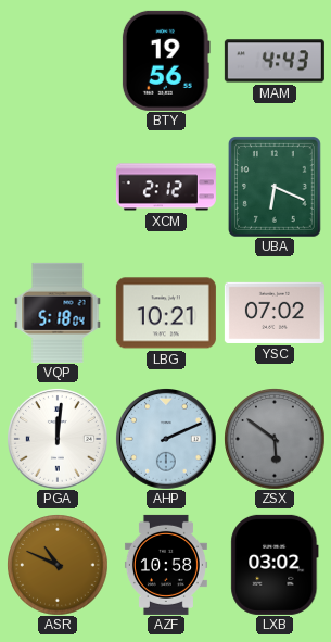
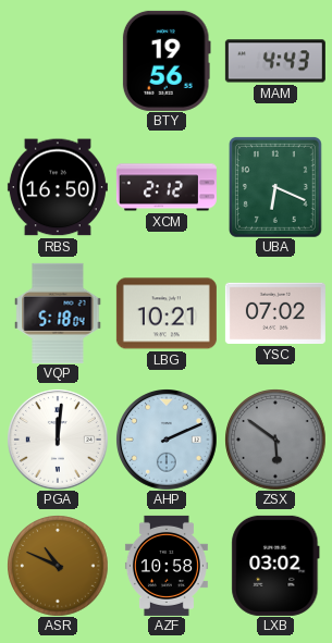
RBS: none -> 16:50 (58, 187)
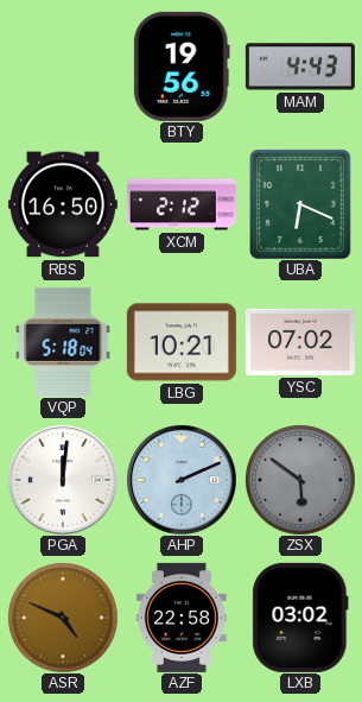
ASR: 10:49 -> 4:49 (63, 618)
AZF: 10:58 -> 22:58 (182, 618)
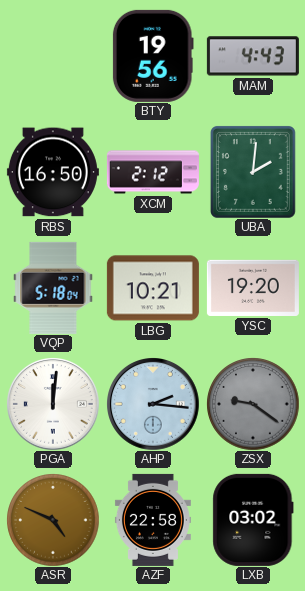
UBA: 6:19 -> 2:01 (253, 172)
YSC: 07:02 -> 19:20 (253, 288)
AHP: 2:11 -> 2:16 (153, 404)
ZSX: 5:51 -> 9:21 (253, 404)
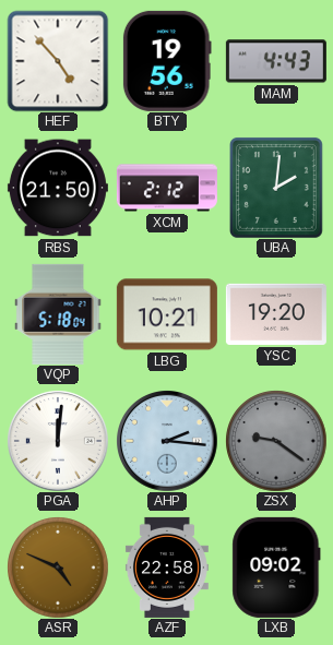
HEF: none -> 4:53 (58, 61)
RBS: 16:50 -> 21:50 (58, 188)
LXB: 03:02 -> 09:02 (276, 568)
